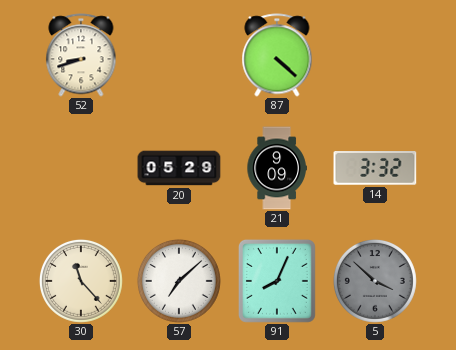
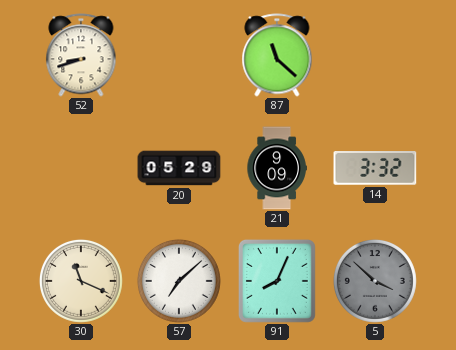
87: 4:22 -> 11:22 (277, 55)
30: 11:23 -> 11:19 (81, 281)
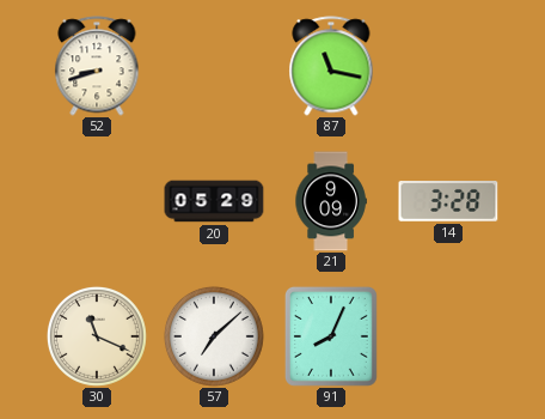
87: 11:22 -> 11:17 (331, 66)
14: 3:32 -> 3:28 (448, 202)
5: 3:52 -> none (375, 281)
